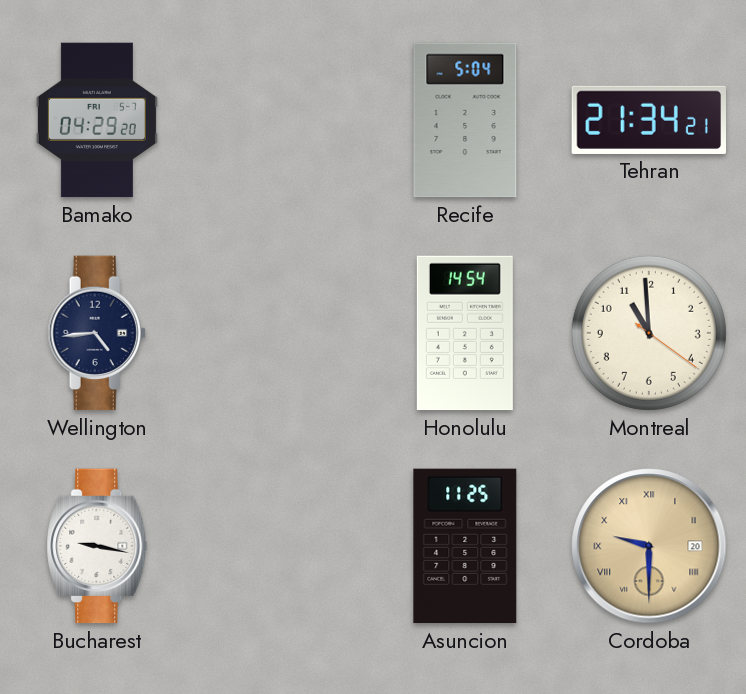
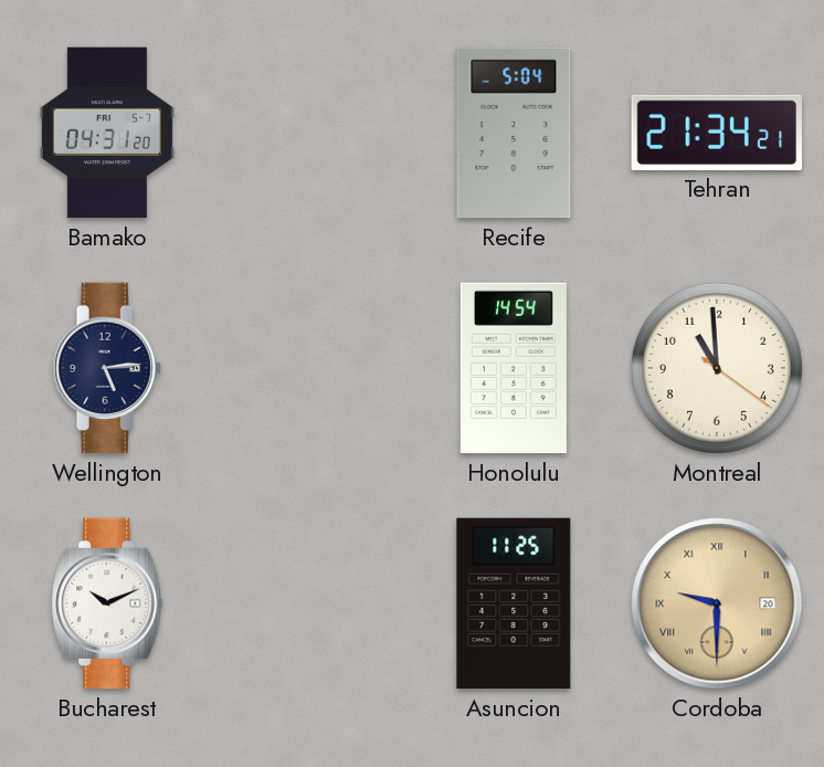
Bamako: 04:29 -> 04:31 (107, 133)
Wellington: 4:44 -> 5:14 (107, 368)
Bucharest: 9:17 -> 10:11 (107, 603)
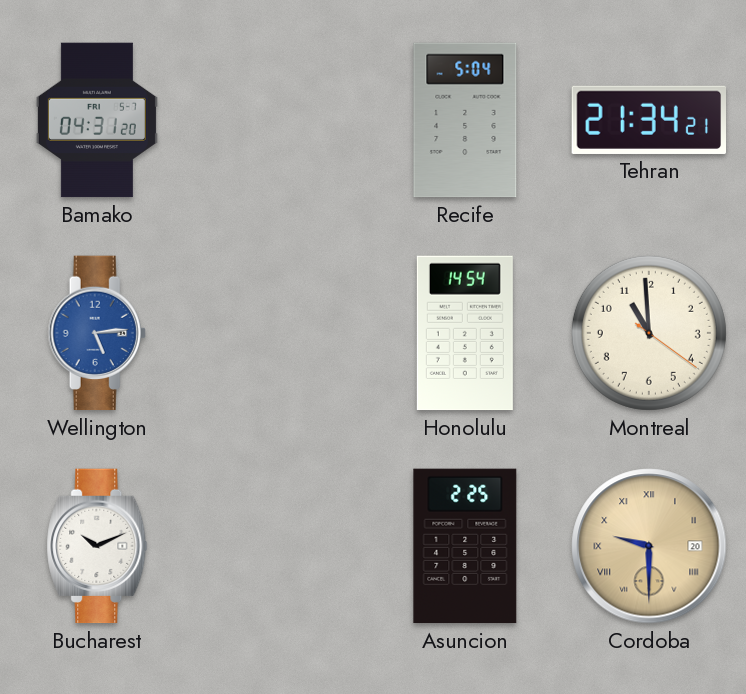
Wellington dial: navy -> blue (97, 333)
Asuncion: 11:25 -> 2:25 (465, 546)
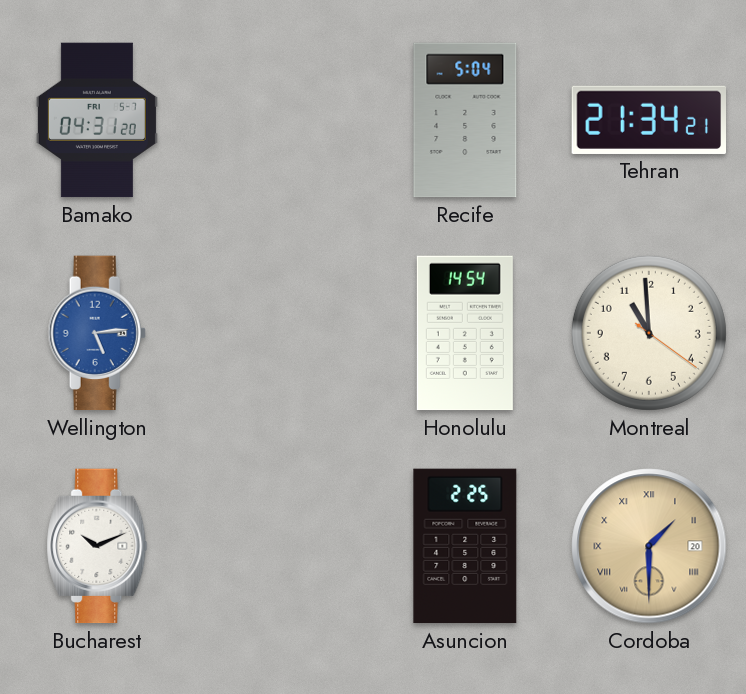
Cordoba: 9:30 -> 1:30 (649, 546)
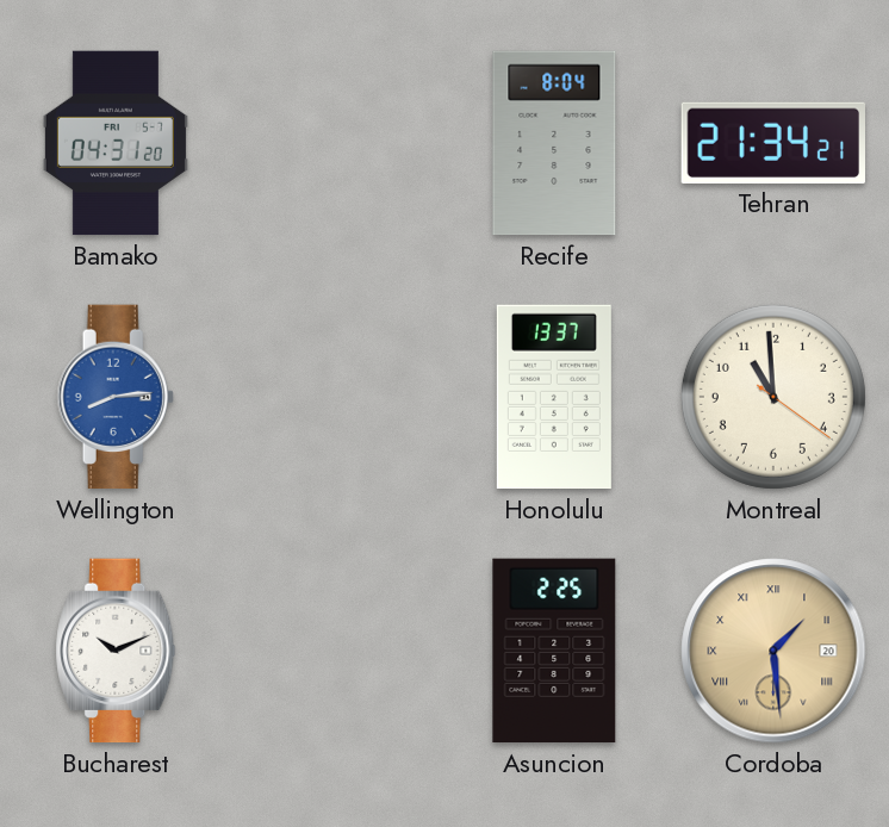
Recife: 5:04 -> 8:04 (554, 143)
Wellington: 5:14 -> 8:14 (116, 397)
Honolulu: 14:54 -> 13:37 (554, 397)
Cordoba: 1:30 -> 1:29 (773, 651)
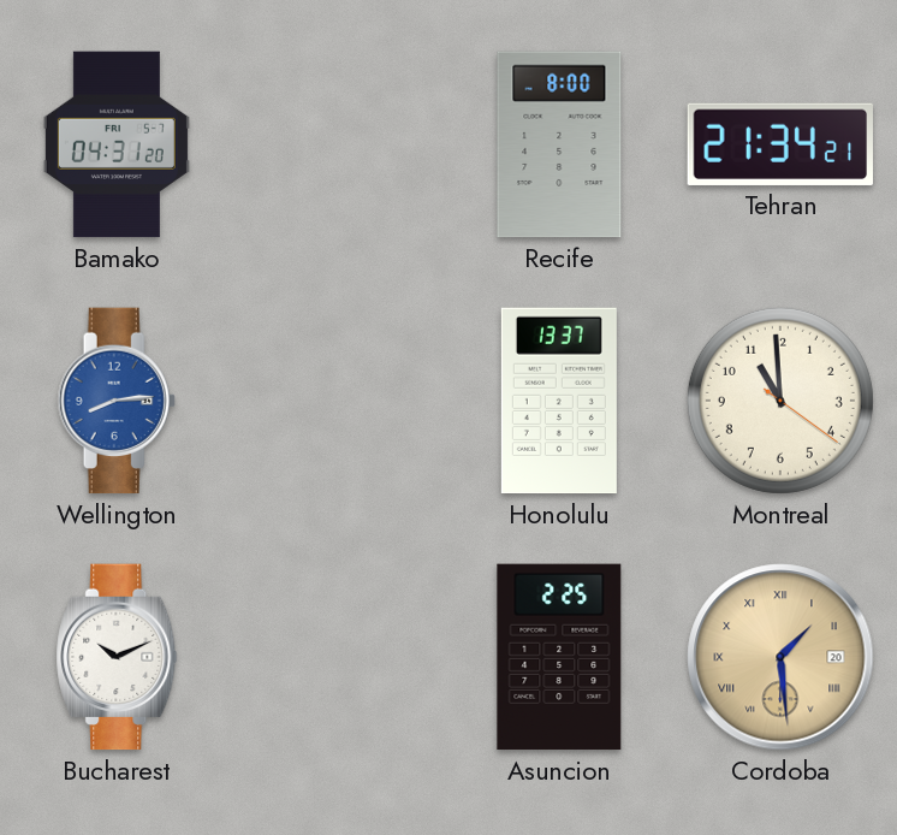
Recife: 8:04 -> 8:00 (559, 144)
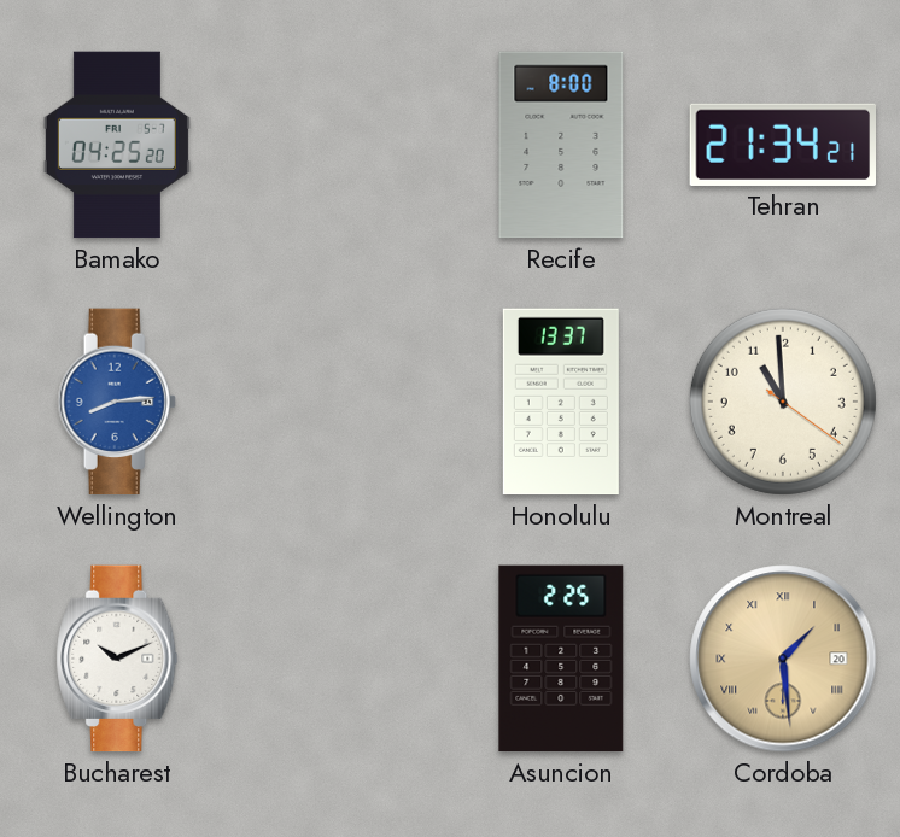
Bamako: 04:31 -> 04:25 (117, 145)
